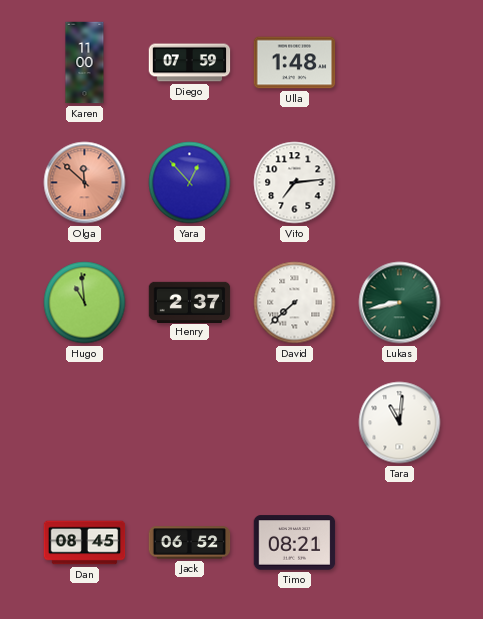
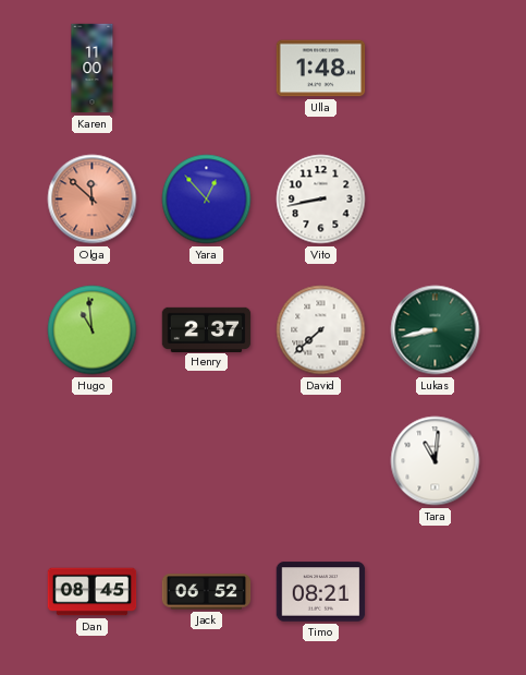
Diego: 07:59 -> none (190, 63)
Vito: 7:14 -> 8:43 (321, 200)
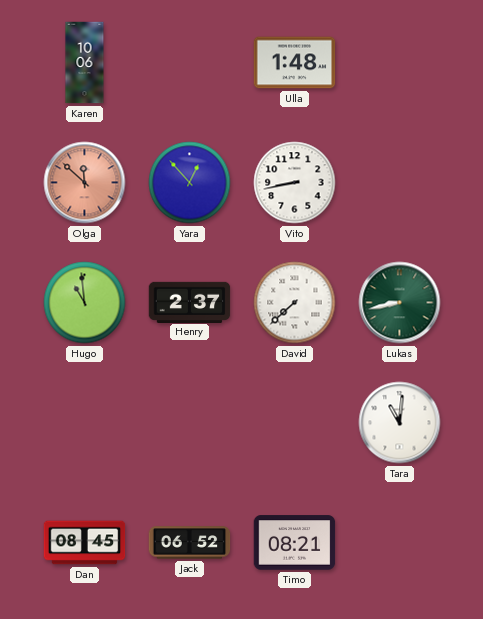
Karen: 11:00 -> 10:06 (85, 63)
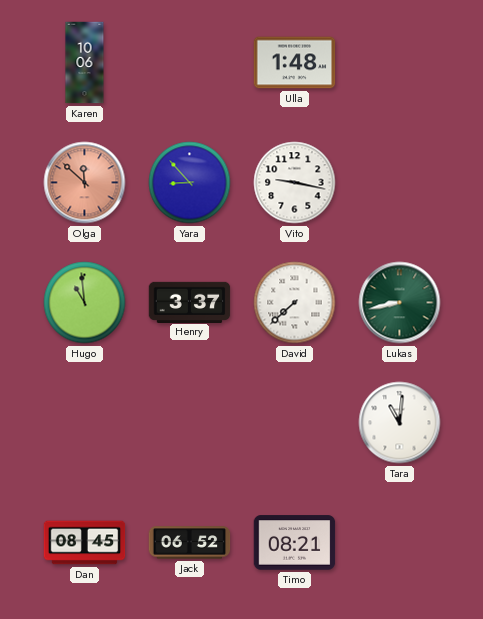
Yara: 12:53 -> 8:53 (190, 183)
Vito: 8:43 -> 9:17 (295, 183)
Henry: 2:37 -> 3:37 (190, 302)
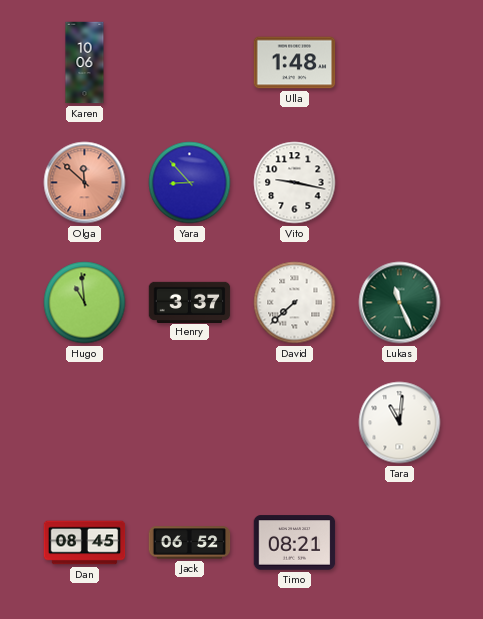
Lukas: 8:43 -> 11:26 (400, 303)
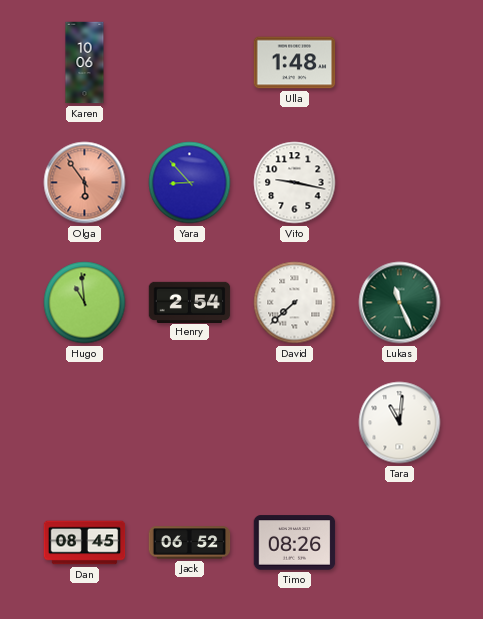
Olga: 11:52 -> 5:54 (85, 183)
Henry: 3:37 -> 2:54 (190, 302)
Timo: 08:21 -> 08:26 (295, 543)
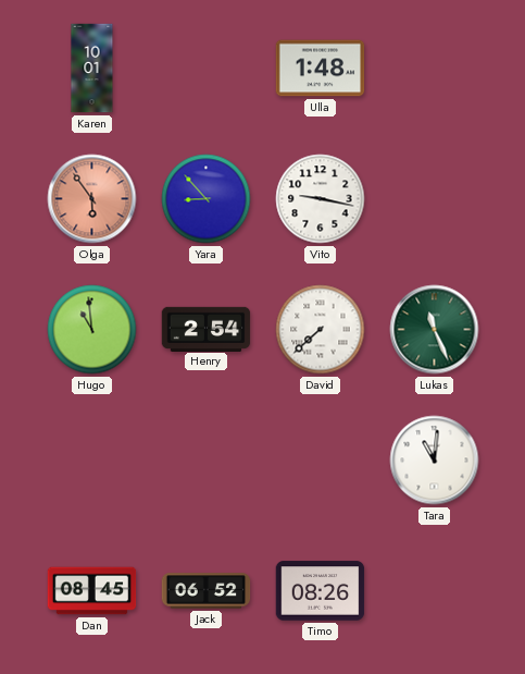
Karen: 10:06 -> 10:01 (92, 69)
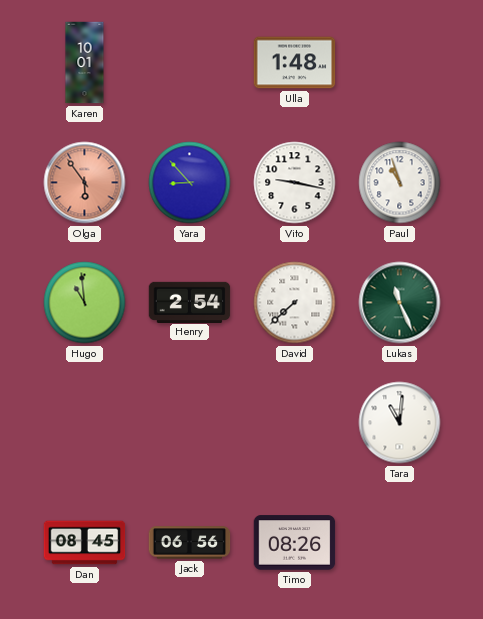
Paul: none -> 10:57 (400, 183)
Jack: 06:52 -> 06:56 (190, 543)
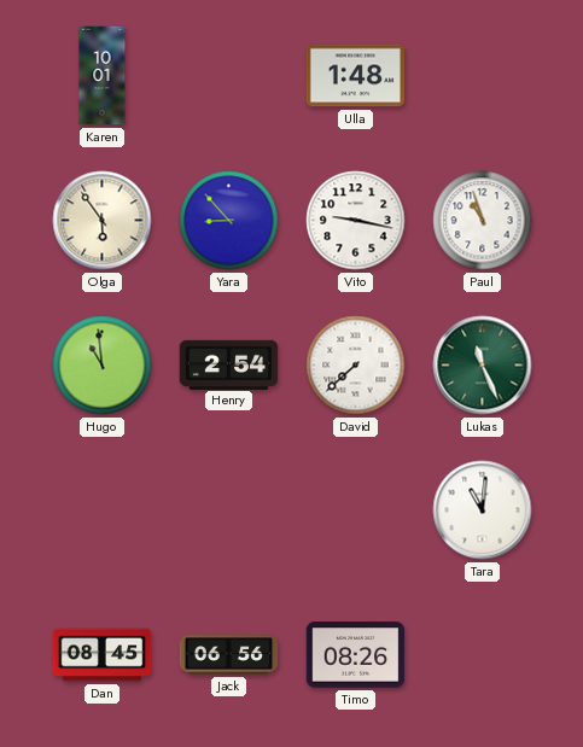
Olga dial: salmon -> cream (103, 221)
